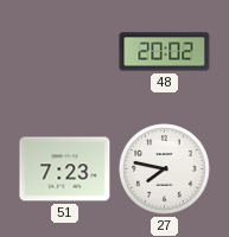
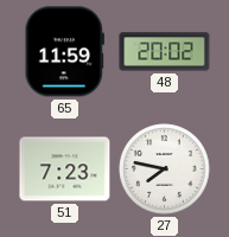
65: none -> 11:59 (64, 52)
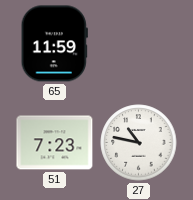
48: 20:02 -> none (165, 52)
27: 7:47 -> 10:47 (139, 143)
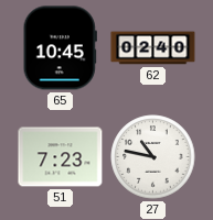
65: 11:59 -> 10:45 (60, 48)
62: none -> 02:40 (153, 48)
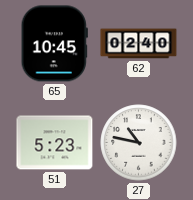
51: 7:23 -> 5:23 (55, 143)
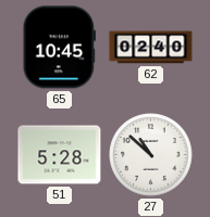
51: 5:23 -> 5:28 (60, 155)
27: 10:47 -> 10:52 (151, 155)
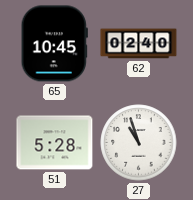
27: 10:52 -> 10:57 (139, 143)
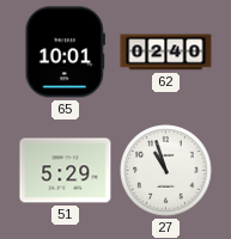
65: 10:45 -> 10:01 (65, 53)
51: 5:28 -> 5:29 (66, 171)
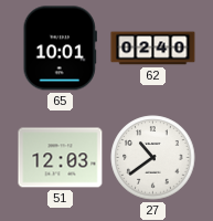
51: 5:29 -> 12:03 (61, 158)
27: 10:57 -> 10:39 (153, 158)
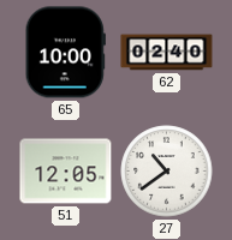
65: 10:01 -> 10:00 (65, 53)
51: 12:03 -> 12:05 (66, 172)
